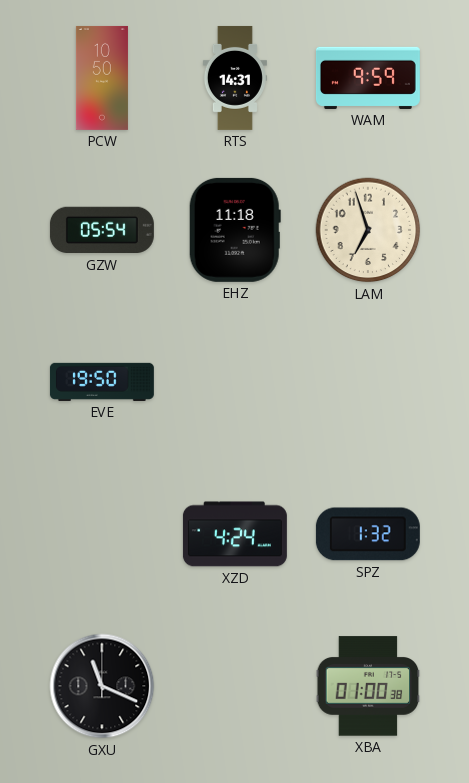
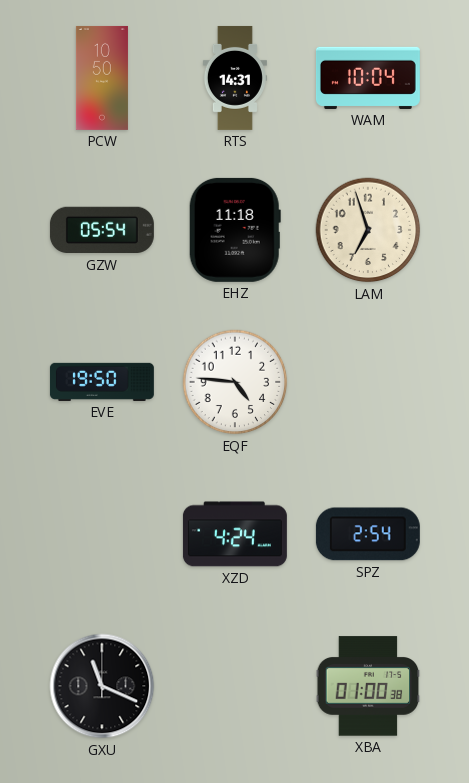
WAM: 9:59 -> 10:04 (368, 78)
EQF: none -> 4:46 (235, 382)
SPZ: 1:32 -> 2:54 (368, 534)
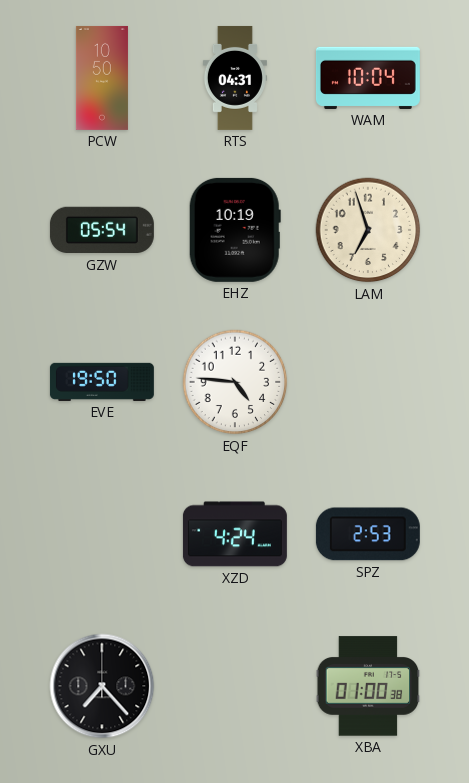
RTS: 14:31 -> 04:31 (235, 78)
EHZ: 11:18 -> 10:19 (235, 230)
SPZ: 2:54 -> 2:53 (368, 534)
GXU: 11:19 -> 7:23 (102, 686)
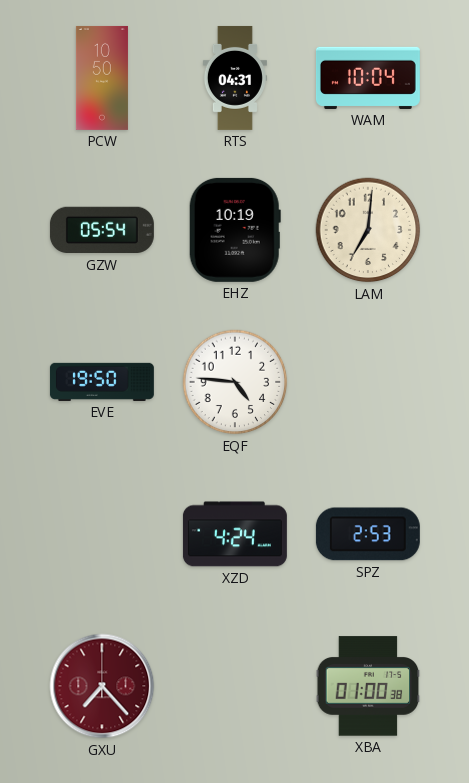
LAM: 6:57 -> 7:01 (368, 230)
GXU dial: black -> burgundy (102, 686)
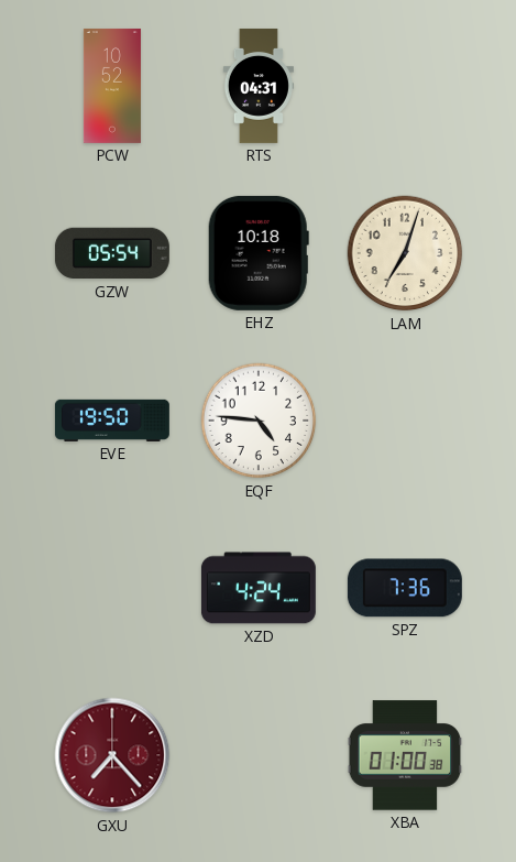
PCW: 10:50 -> 10:52 (112, 86)
WAM: 10:04 -> none (368, 78)
EHZ: 10:19 -> 10:18 (259, 253)
LAM: 7:01 -> 7:03 (405, 253)
SPZ: 2:53 -> 7:36 (405, 588)
